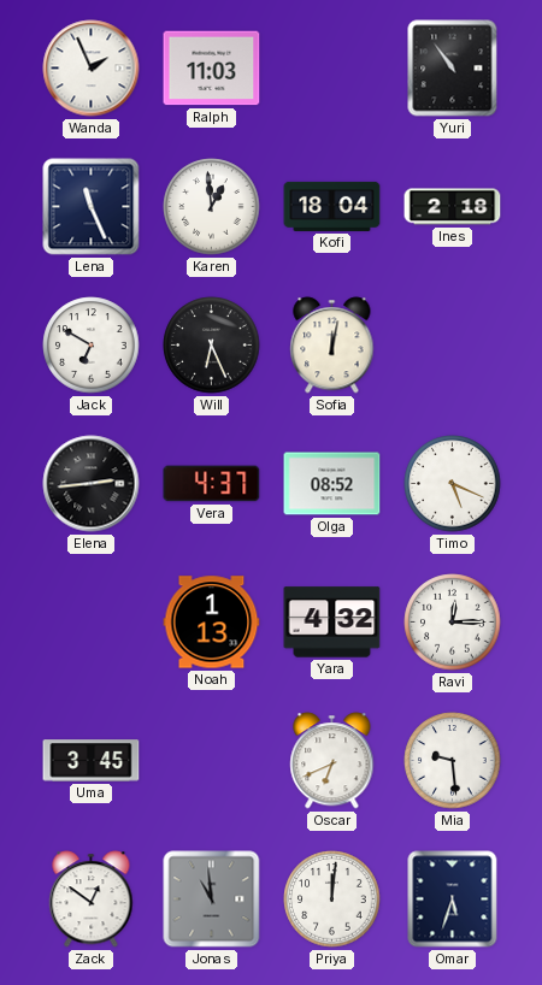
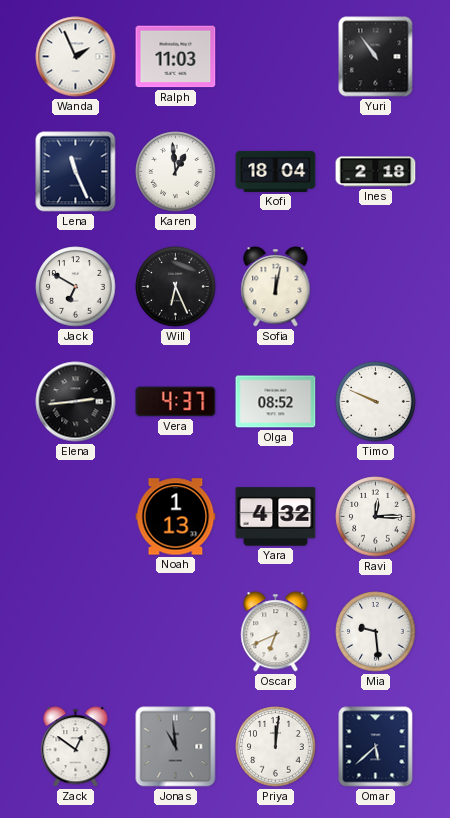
Timo: 5:19 -> 9:49 (376, 402)
Uma: 3:45 -> none (92, 761)
Omar: 5:33 -> 5:38 (376, 747)
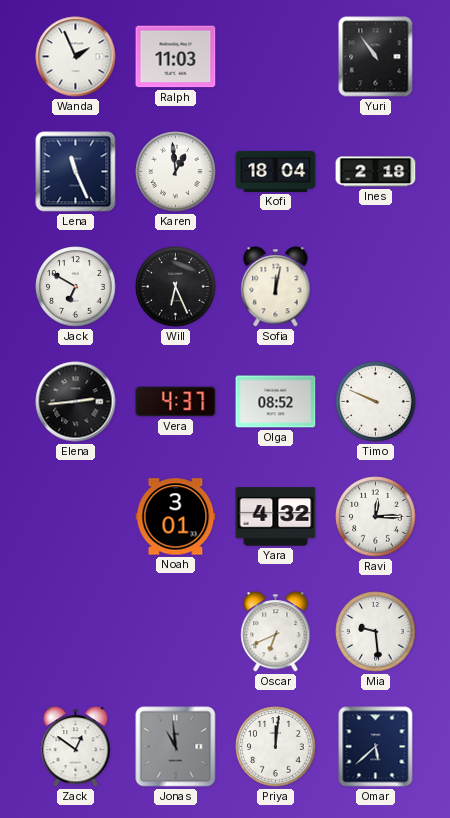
Noah: 1:13 -> 3:01 (176, 517)
